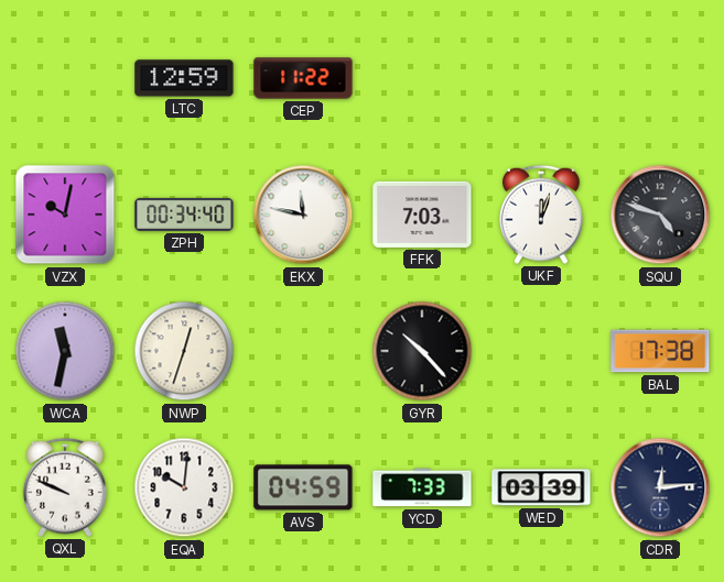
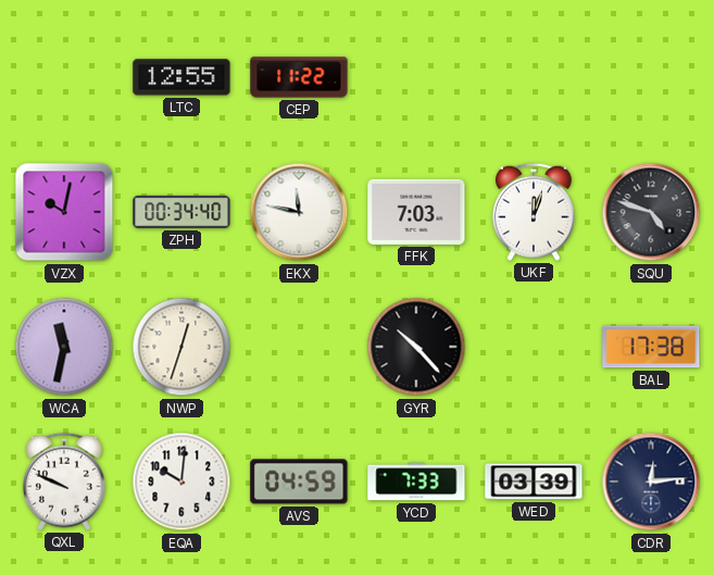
LTC: 12:59 -> 12:55 (181, 77)
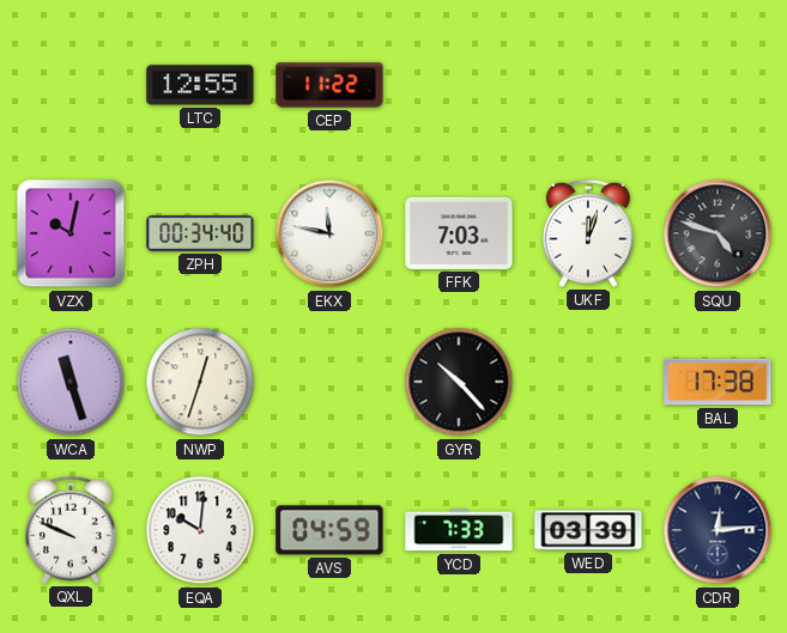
WCA: 11:32 -> 11:27 (71, 382)
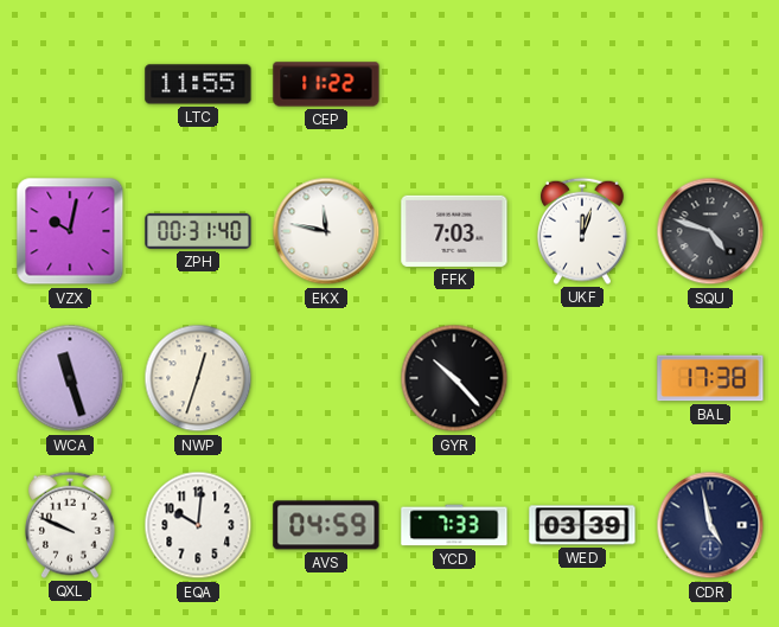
LTC: 12:55 -> 11:55 (198, 84)
ZPH: 00:34 -> 00:31 (198, 231)
CDR: 12:14 -> 4:58 (710, 525)
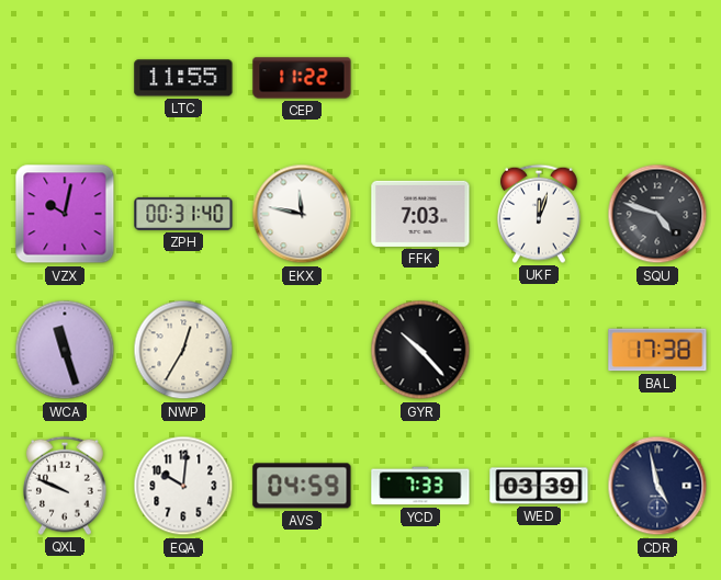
NWP: 12:33 -> 12:35 (183, 350)
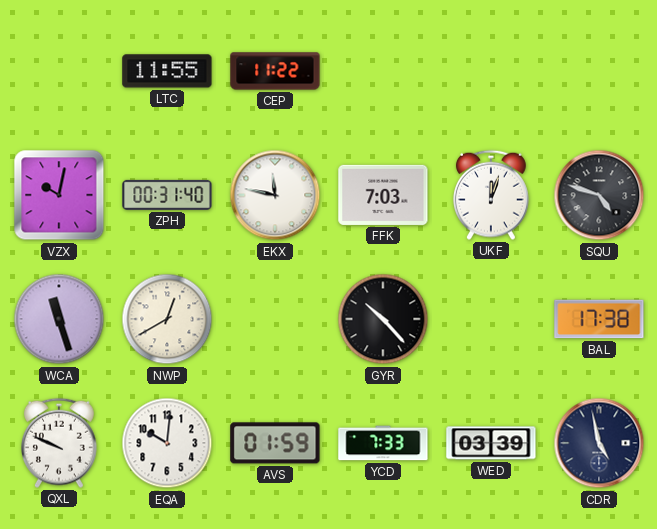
NWP: 12:35 -> 12:40 (167, 319)
AVS: 04:59 -> 01:59 (275, 443)
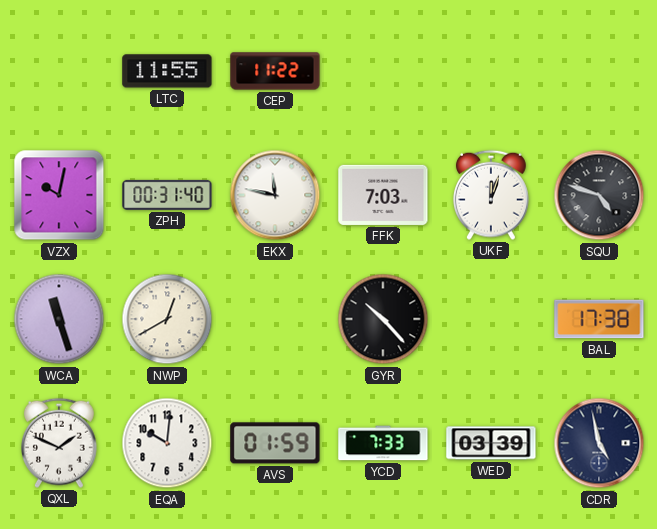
QXL: 9:49 -> 1:49 (59, 443)
